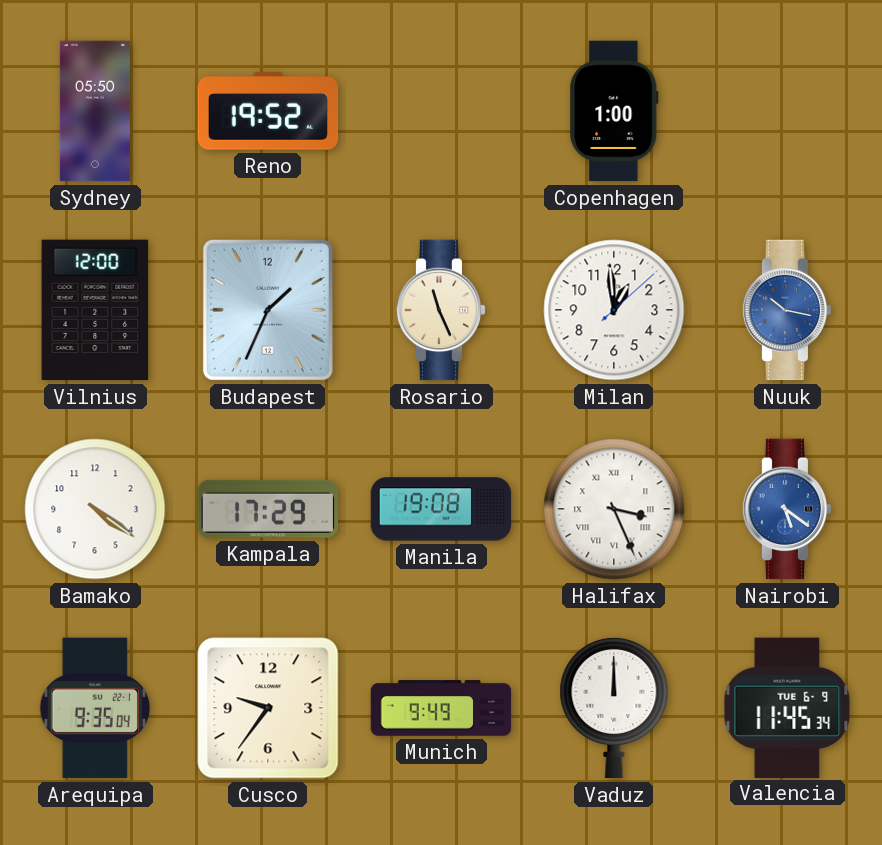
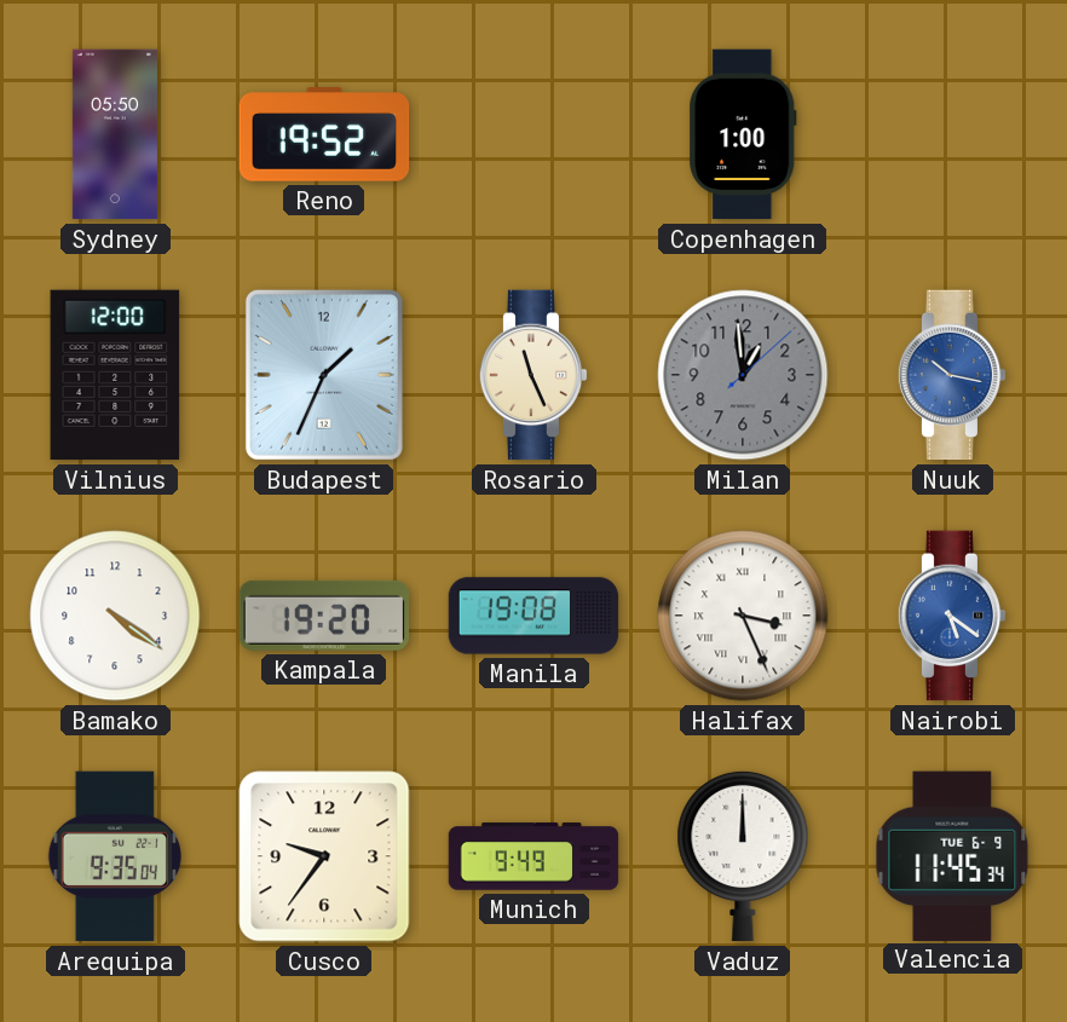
Milan dial: white -> grey (743, 375)
Kampala: 17:29 -> 19:20 (324, 616)
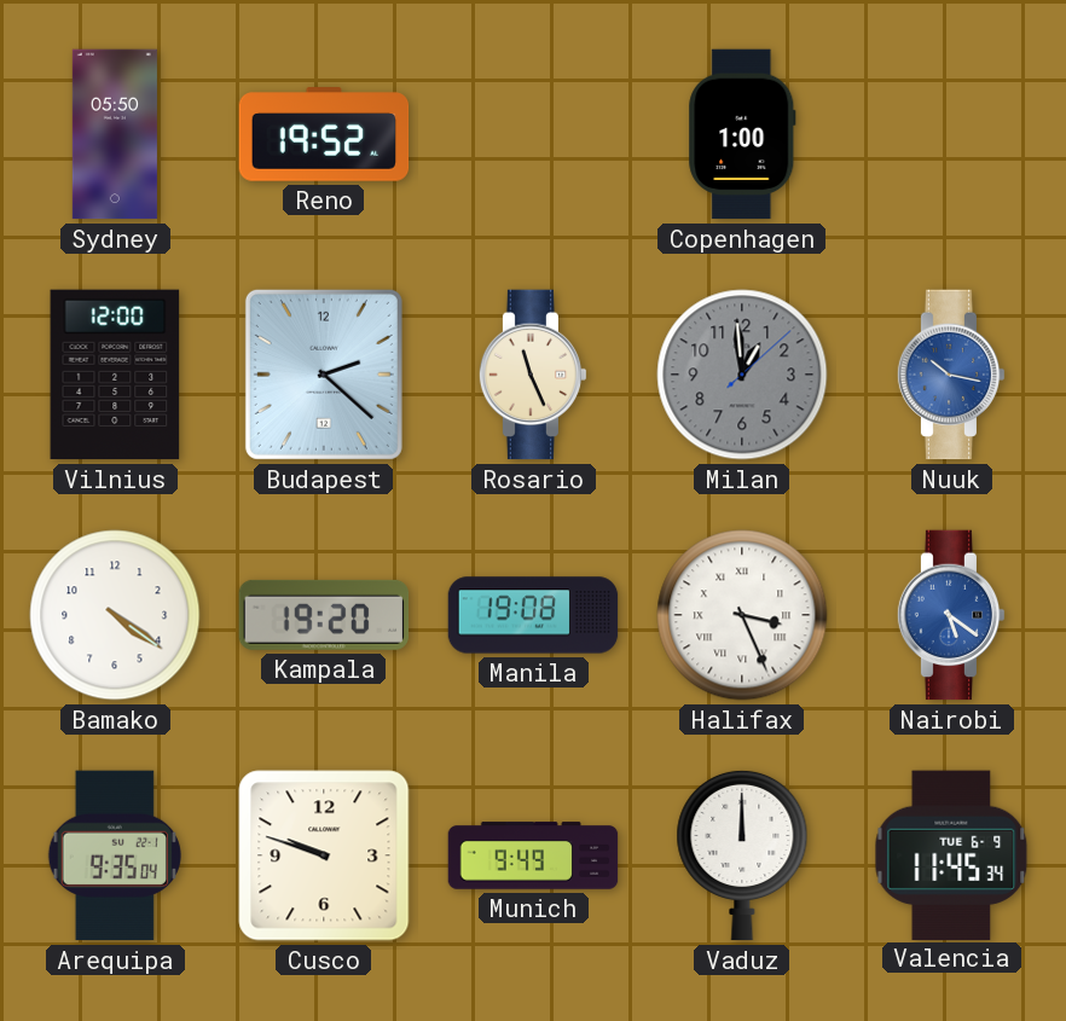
Budapest: 1:34 -> 2:22 (324, 375)
Cusco: 9:36 -> 9:48 (324, 855)
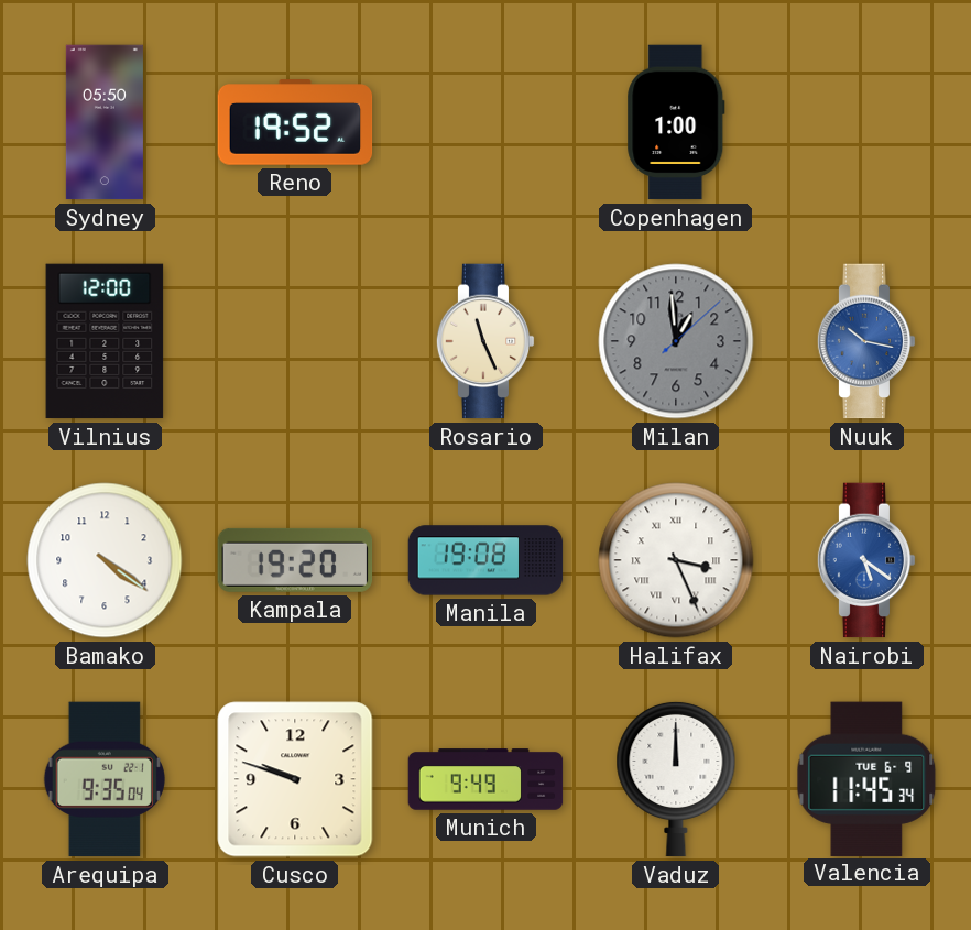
Budapest: 2:22 -> none (324, 375)
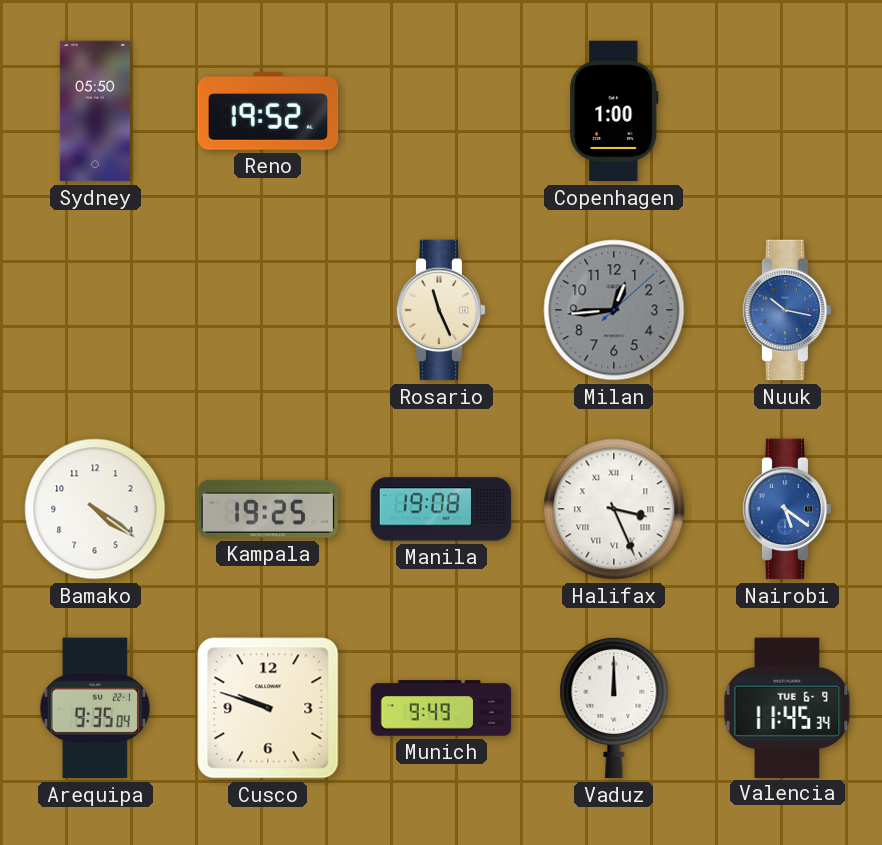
Vilnius: 12:00 -> none (105, 341)
Milan: 12:59 -> 12:44 (614, 310)
Kampala: 19:20 -> 19:25 (268, 509)
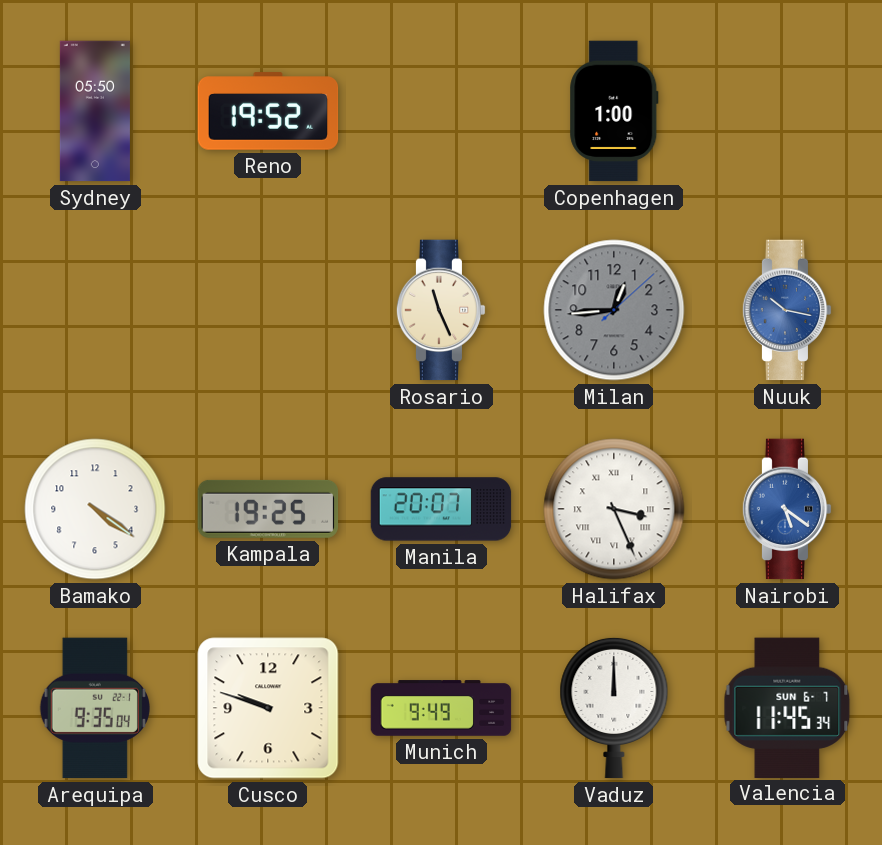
Manila: 19:08 -> 20:07 (441, 509)
Valencia date: TUE 6-9 -> SUN 6-7 (787, 707)
